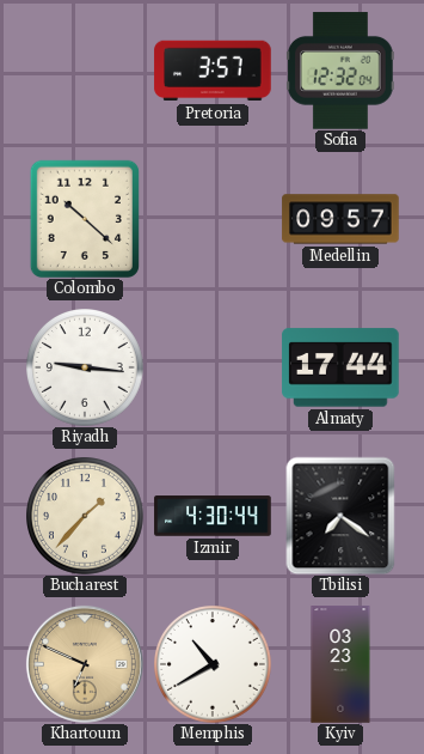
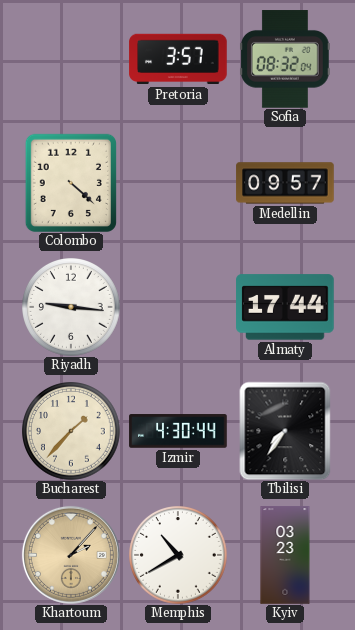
Sofia: 12:32 -> 08:32 (285, 59)
Colombo: 10:22 -> 4:22 (71, 182)
Tbilisi: 7:21 -> 7:36 (285, 431)
Khartoum: 6:49 -> 2:07 (71, 555)
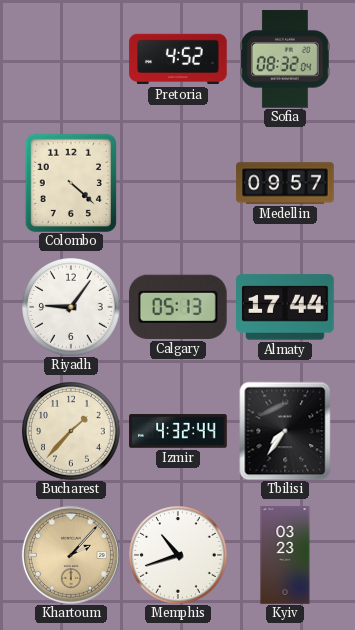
Pretoria: 3:57 -> 4:52 (178, 59)
Riyadh: 9:16 -> 9:06 (72, 308)
Calgary: none -> 05:13 (179, 307)
Izmir: 4:30 -> 4:32 (178, 431)
Memphis: 10:40 -> 10:42 (179, 556)
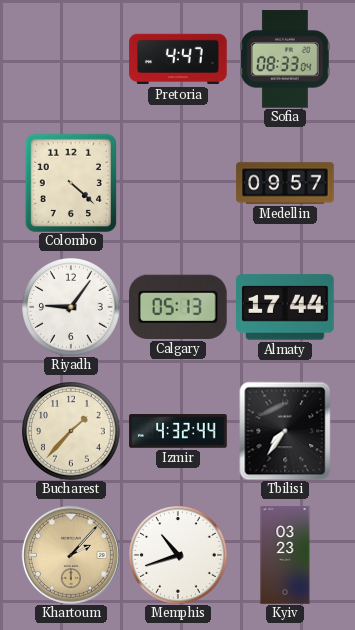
Pretoria: 4:52 -> 4:47 (178, 59)
Sofia: 08:32 -> 08:33 (285, 59)
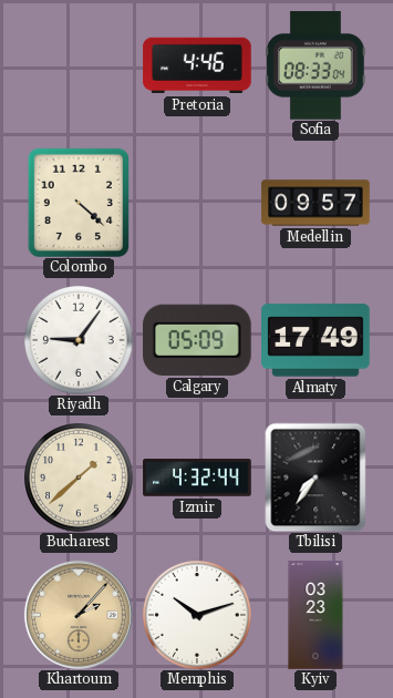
Pretoria: 4:47 -> 4:46 (197, 65)
Calgary: 05:13 -> 05:09 (198, 340)
Almaty: 17:44 -> 17:49 (316, 340)
Bucharest: 1:37 -> 1:38 (80, 479)
Memphis: 10:42 -> 10:12 (198, 616)
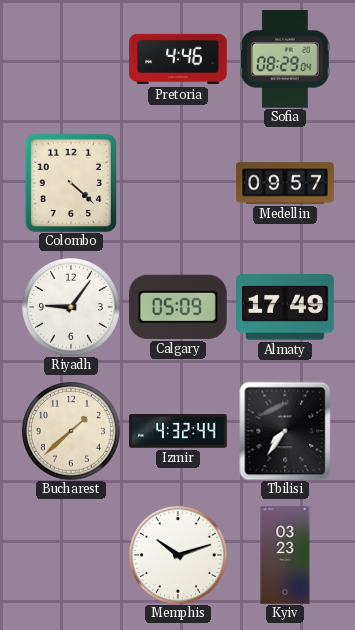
Sofia: 08:33 -> 08:29 (285, 59)
Khartoum: 2:07 -> none (79, 615)
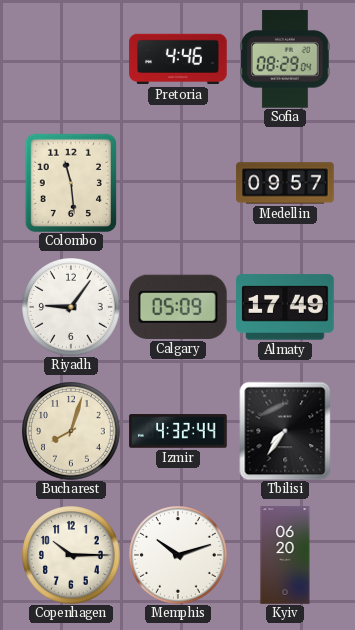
Colombo: 4:22 -> 11:29 (71, 182)
Bucharest: 1:38 -> 8:03 (72, 432)
Copenhagen: none -> 10:15 (72, 556)
Kyiv: 03:23 -> 06:20 (285, 555)
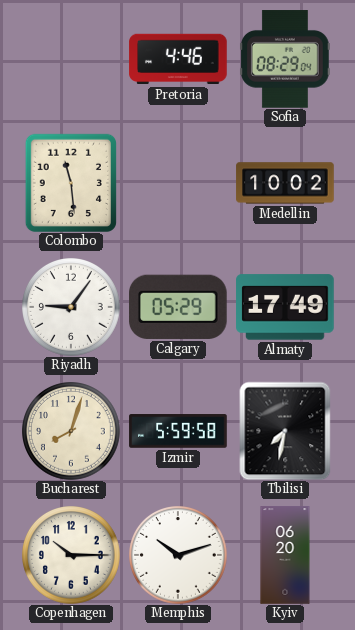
Medellin: 09:57 -> 10:02 (285, 183)
Calgary: 05:09 -> 05:29 (179, 307)
Izmir: 4:32 -> 5:59 (178, 431)
Tbilisi: 7:36 -> 7:32 (285, 431)
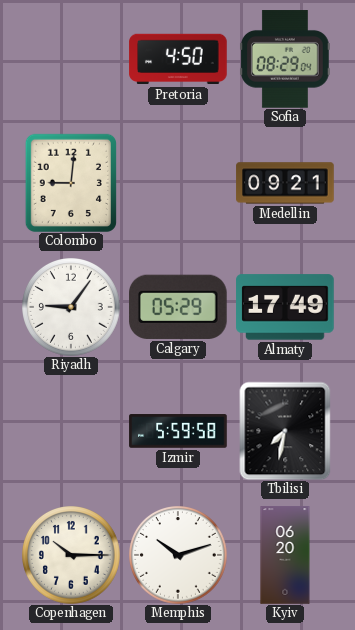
Pretoria: 4:46 -> 4:50 (178, 59)
Colombo: 11:29 -> 9:01 (71, 182)
Medellin: 10:02 -> 09:21 (285, 183)
Bucharest: 8:03 -> none (72, 432)
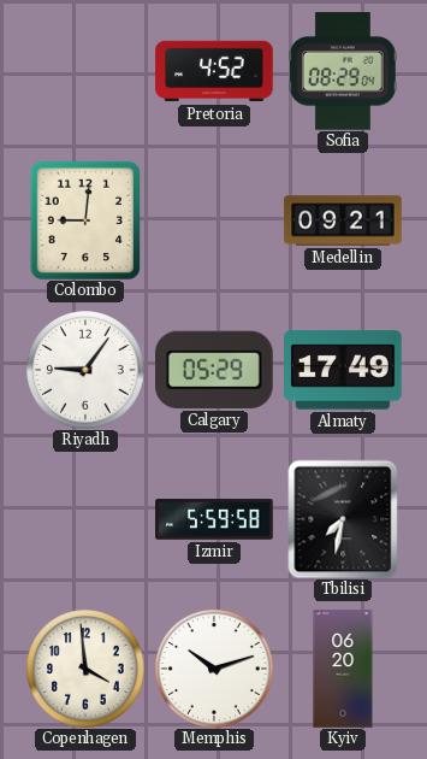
Pretoria: 4:50 -> 4:52 (214, 71)
Copenhagen: 10:15 -> 3:59 (87, 670)
